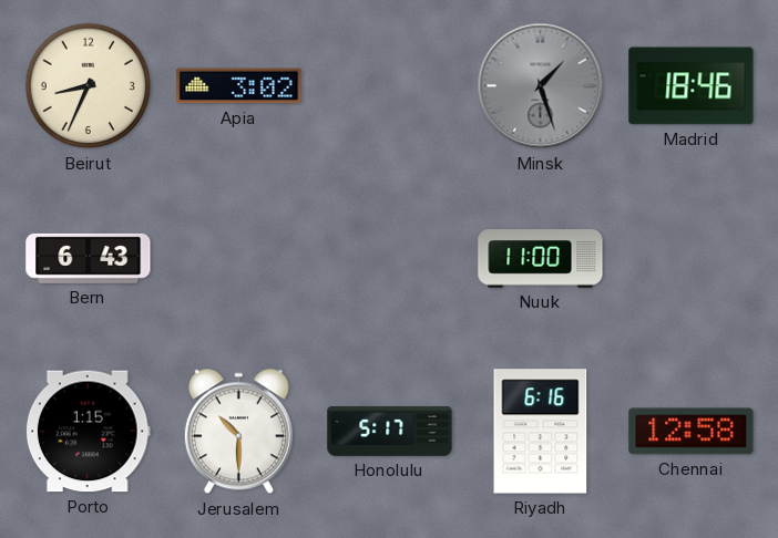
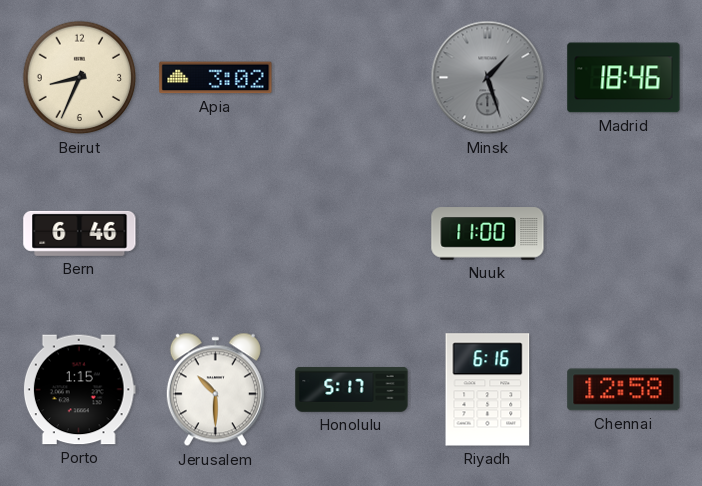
Bern: 6:43 -> 6:46 (80, 233)
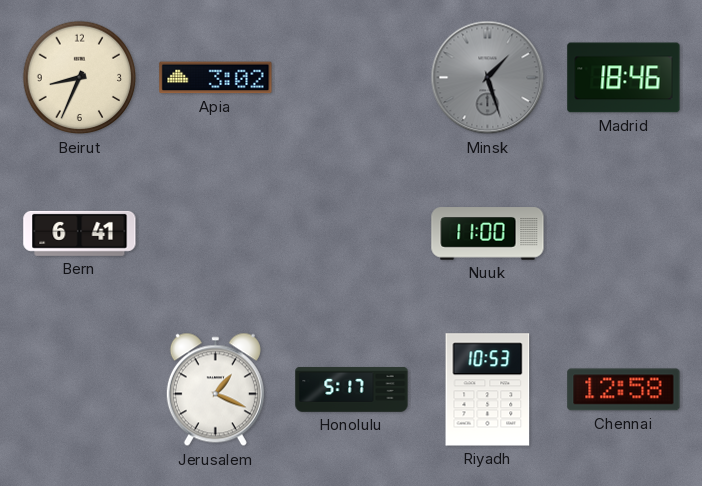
Bern: 6:46 -> 6:41 (80, 233)
Porto: 1:15 -> none (79, 390)
Jerusalem: 10:30 -> 1:19 (215, 390)
Riyadh: 6:16 -> 10:53 (488, 390)
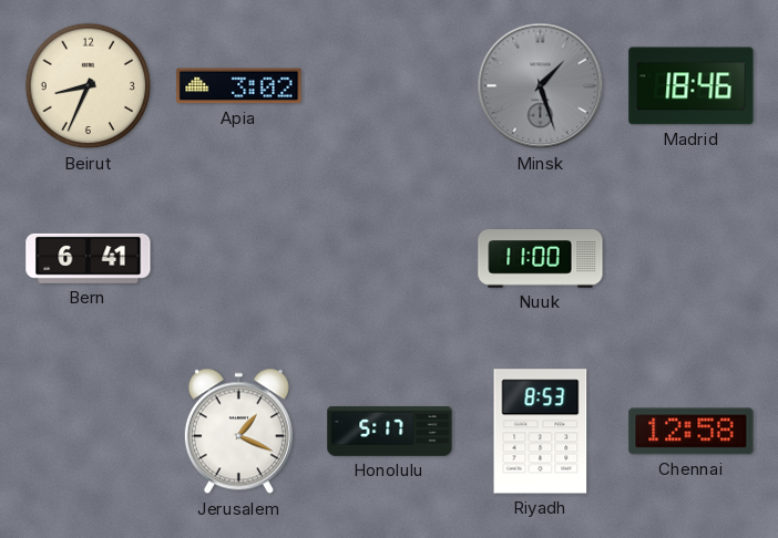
Riyadh: 10:53 -> 8:53 (541, 432)
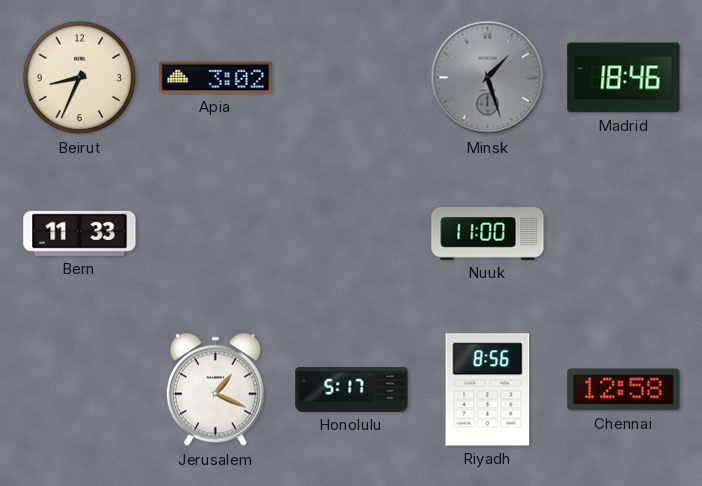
Bern: 6:41 -> 11:33 (80, 233)
Riyadh: 8:53 -> 8:56 (488, 390)
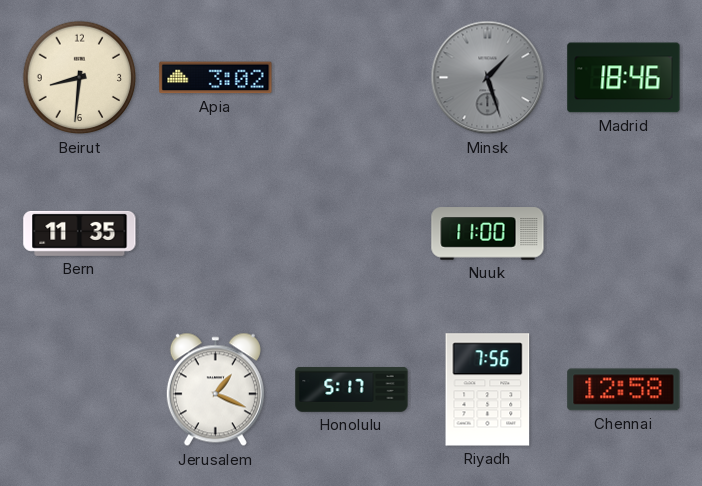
Beirut: 8:34 -> 8:31 (80, 78)
Bern: 11:33 -> 11:35 (80, 233)
Riyadh: 8:56 -> 7:56 (488, 390)
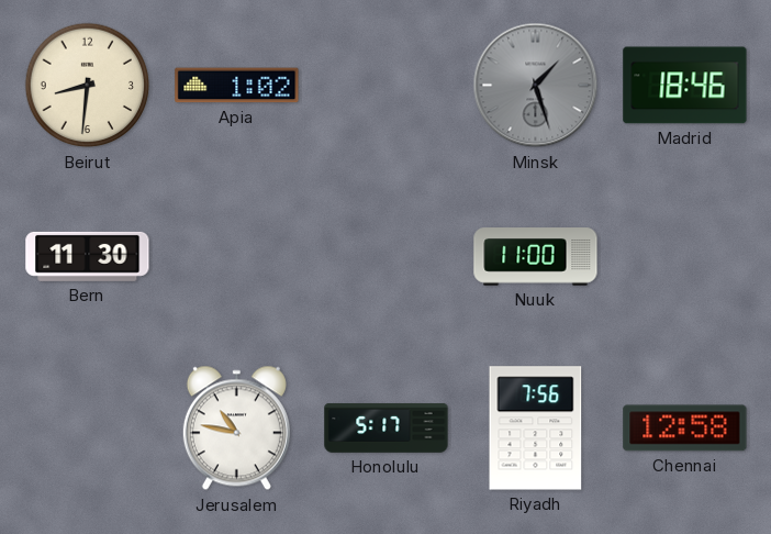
Apia: 3:02 -> 1:02 (237, 86)
Bern: 11:35 -> 11:30 (88, 256)
Jerusalem: 1:19 -> 10:47 (236, 429)
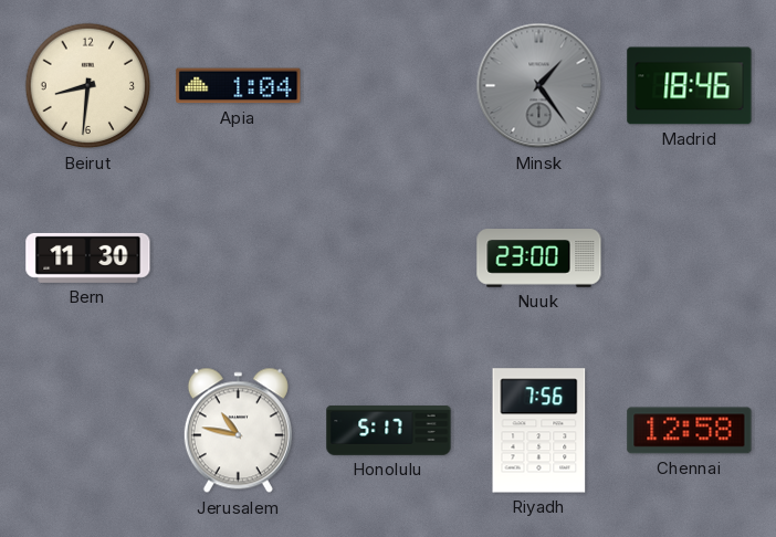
Apia: 1:02 -> 1:04 (239, 86)
Minsk: 1:27 -> 1:24 (539, 86)
Nuuk: 11:00 -> 23:00 (539, 259)
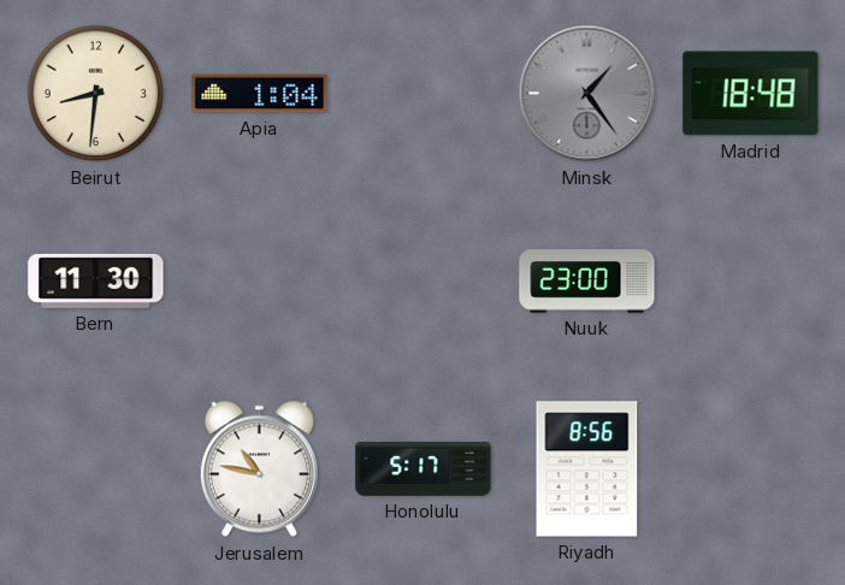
Madrid: 18:46 -> 18:48 (751, 94)
Riyadh: 7:56 -> 8:56 (587, 469)
Chennai: 12:58 -> none (690, 431)
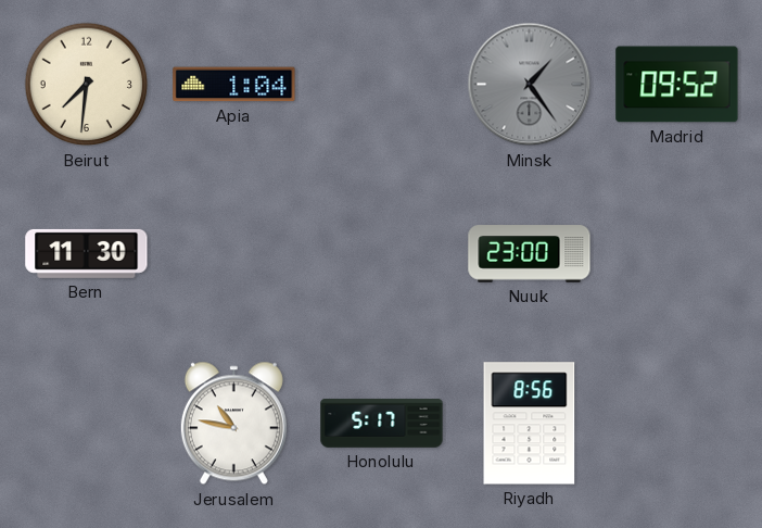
Beirut: 8:31 -> 7:31 (87, 85)
Madrid: 18:48 -> 09:52 (677, 85)
